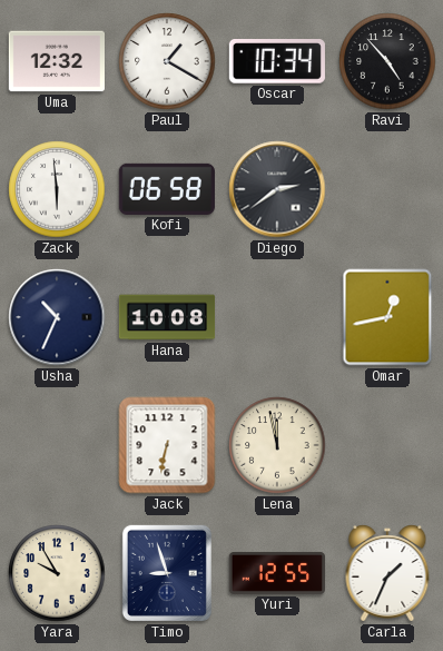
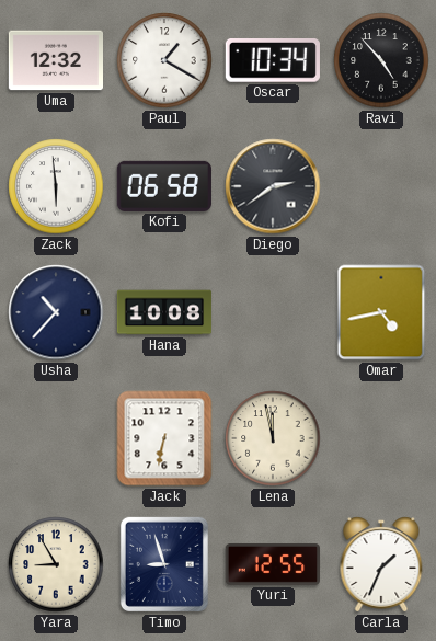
Usha: 10:34 -> 10:37 (56, 312)
Omar: 12:43 -> 4:43 (381, 312)
Yara: 9:55 -> 8:55 (56, 564)
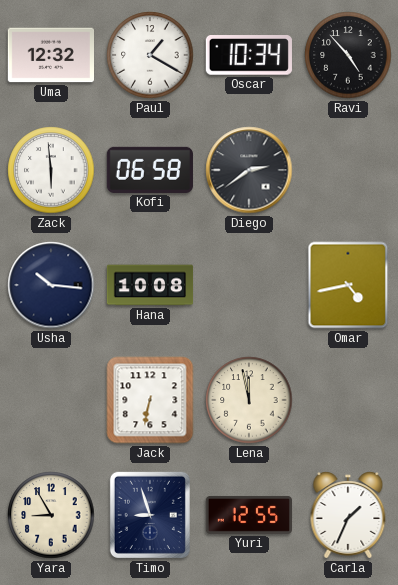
Usha: 10:37 -> 10:16 (51, 285)
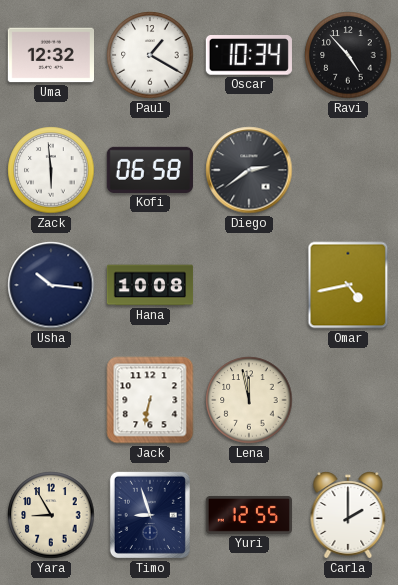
Carla: 1:34 -> 2:00 (348, 515)
